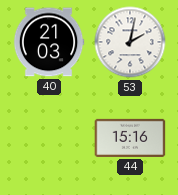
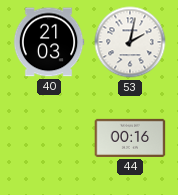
44: 15:16 -> 00:16 (130, 138)
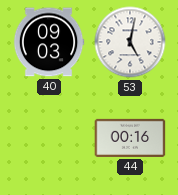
40: 21:03 -> 09:03 (49, 42)
53: 2:02 -> 5:02 (130, 42)
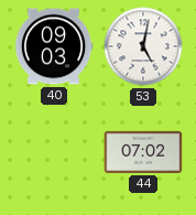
44: 00:16 -> 07:02 (143, 152)
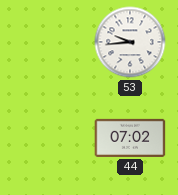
40: 09:03 -> none (54, 46)
53: 5:02 -> 9:44 (130, 42)
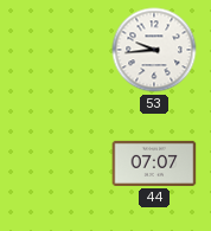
44: 07:02 -> 07:07 (154, 163)
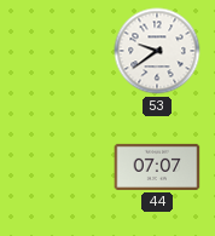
53: 9:44 -> 9:39 (157, 51)
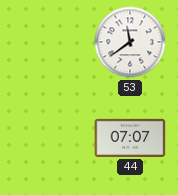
53: 9:39 -> 11:39 (130, 42)
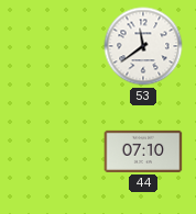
44: 07:07 -> 07:10 (143, 151)
